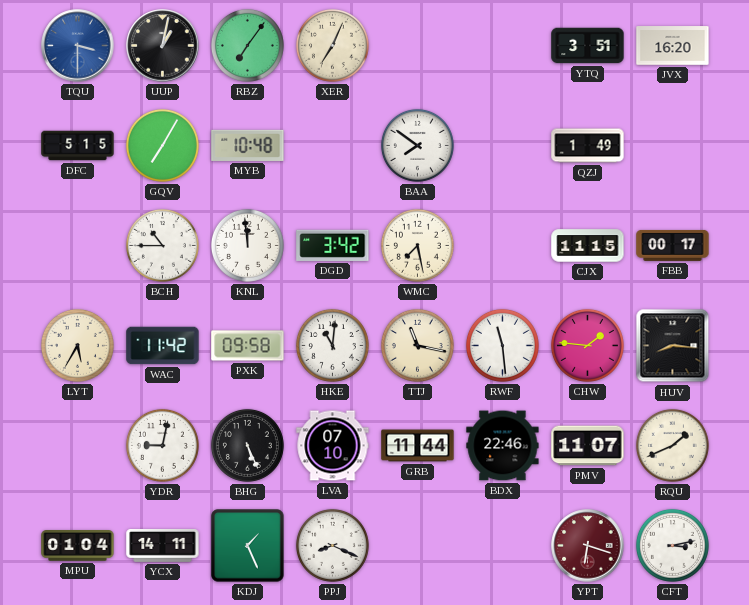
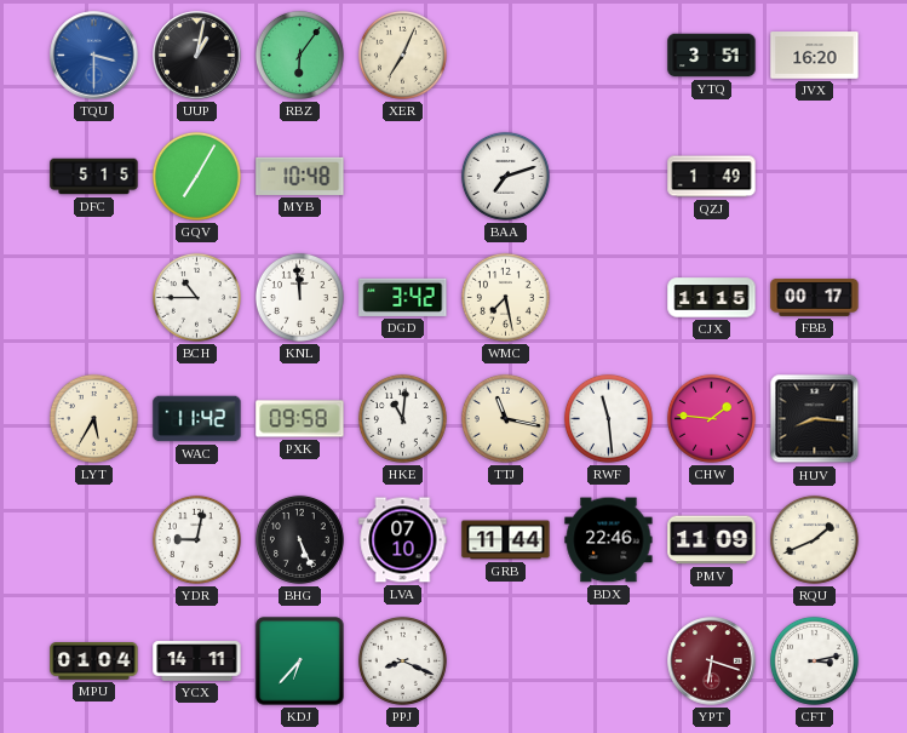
RBZ: 7:06 -> 6:06 (299, 55)
BAA: 7:51 -> 7:12 (505, 176)
PMV: 11:07 -> 11:09 (712, 540)
KDJ: 1:26 -> 6:37 (300, 662)
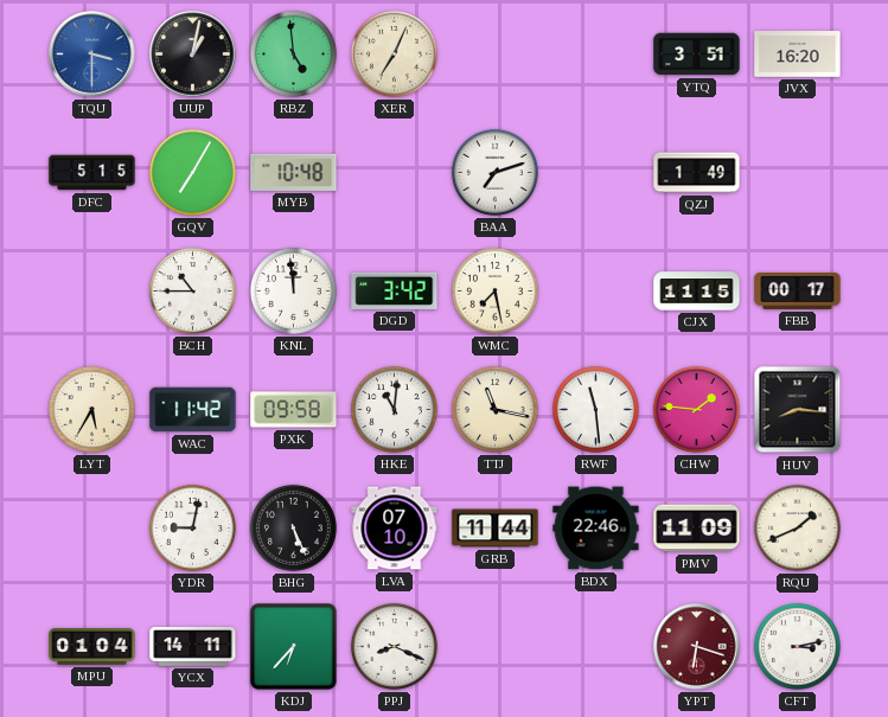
RBZ: 6:06 -> 4:59 (293, 53)
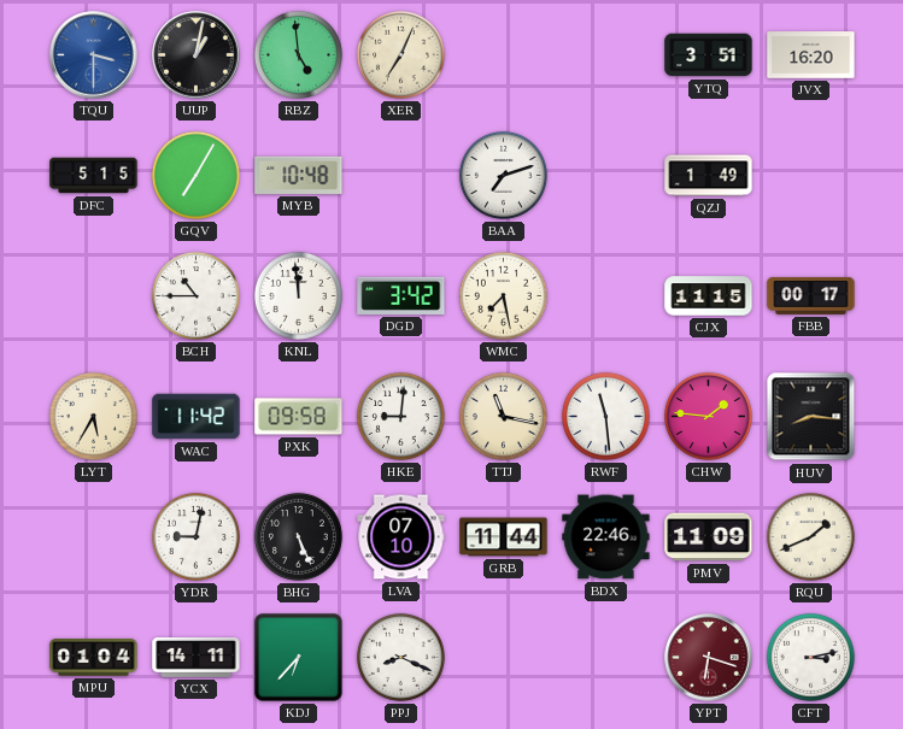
HKE: 11:01 -> 9:01 (400, 416)
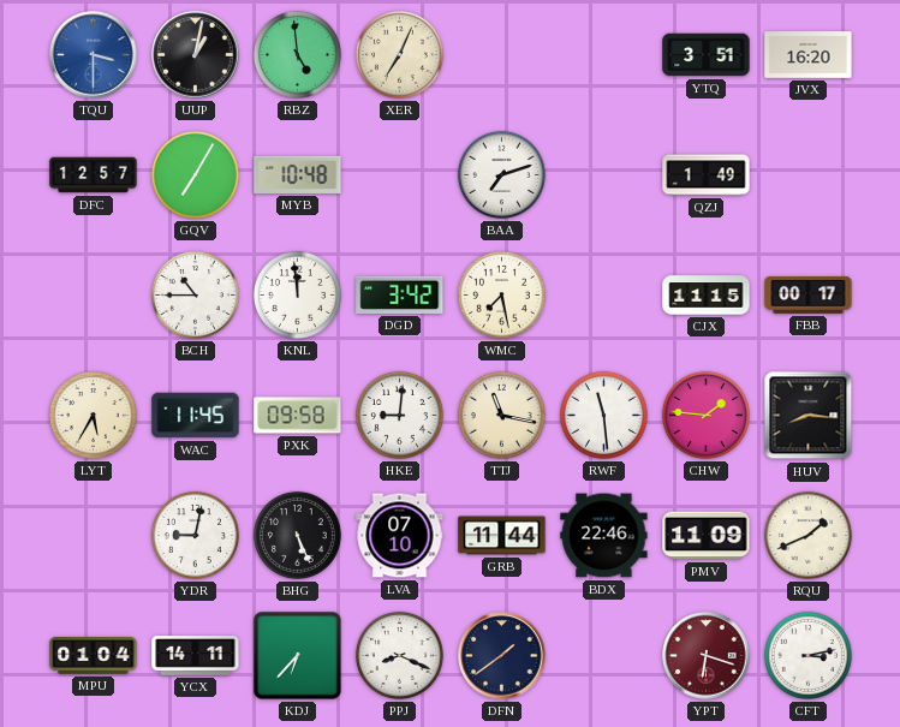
DFC: 5:15 -> 12:57 (94, 175)
WAC: 11:42 -> 11:45 (196, 416)
DFN: none -> 1:39 (502, 656)
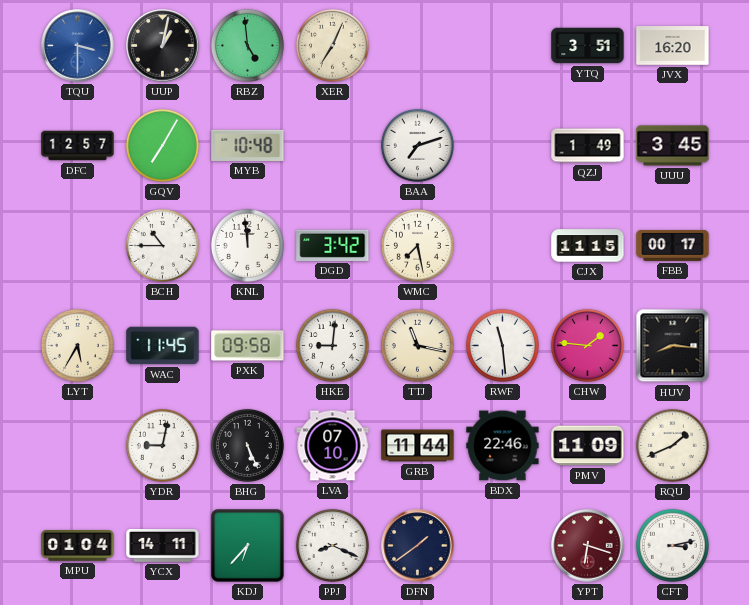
UUU: none -> 3:45 (673, 146)
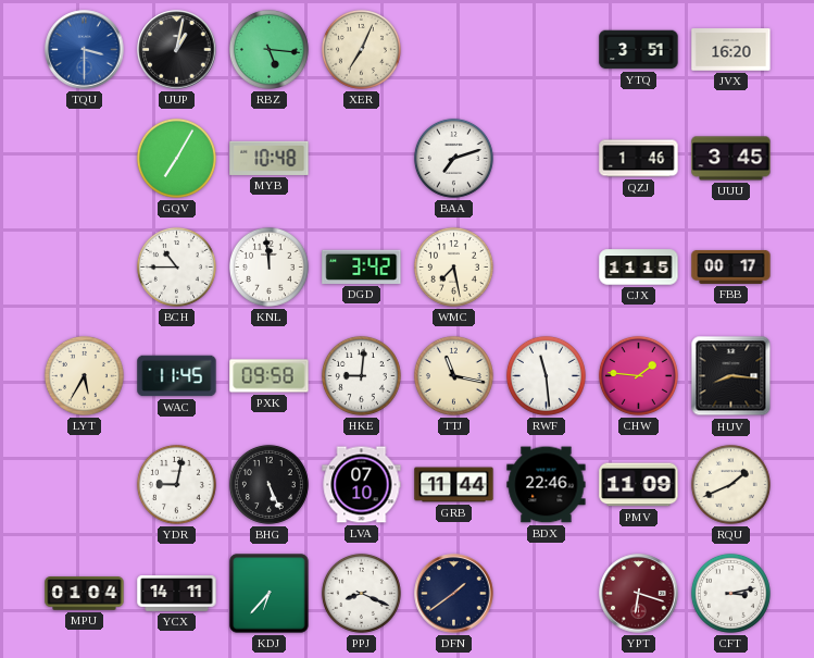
RBZ: 4:59 -> 5:16 (268, 49)
DFC: 12:57 -> none (78, 146)
QZJ: 1:49 -> 1:46 (639, 159)
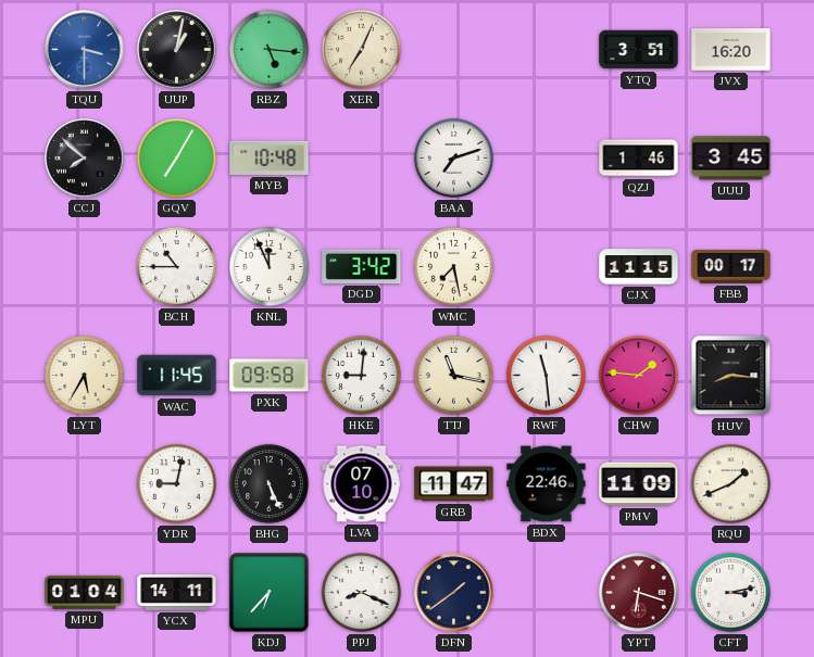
CCJ: none -> 7:52 (85, 159)
KNL: 11:59 -> 11:56 (268, 266)
GRB: 11:44 -> 11:47 (454, 484)
